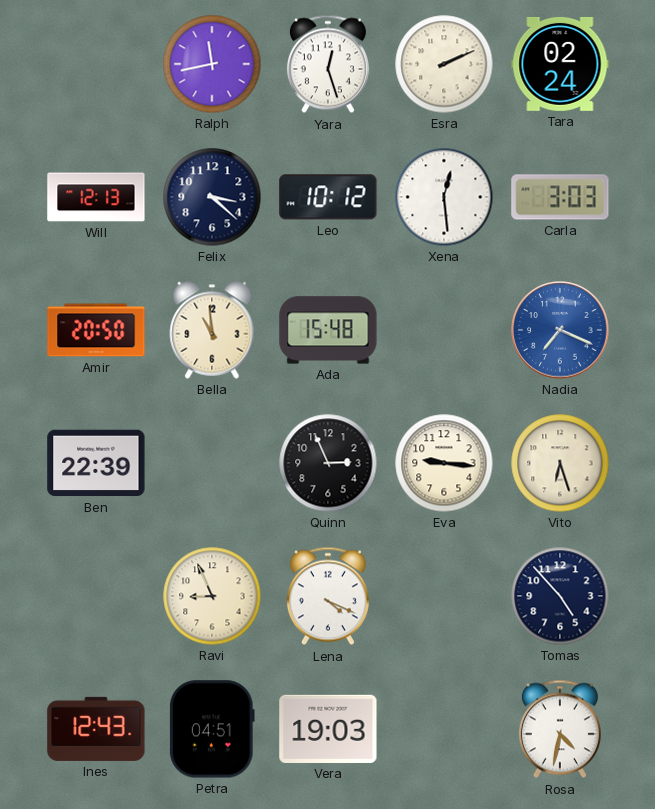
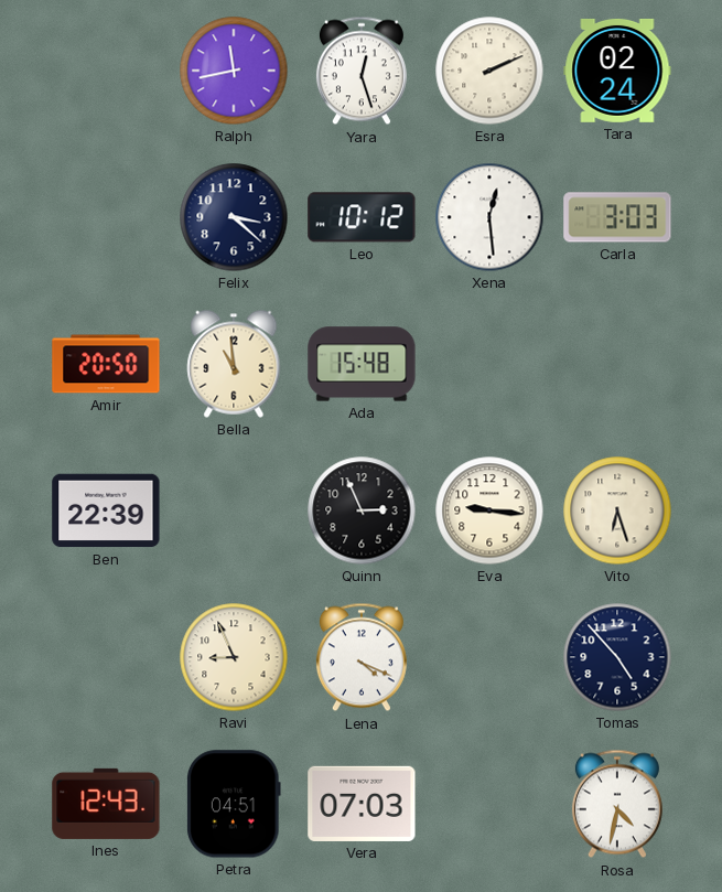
Will: 12:13 -> none (96, 197)
Nadia: 7:19 -> none (560, 330)
Vera: 19:03 -> 07:03 (362, 804)
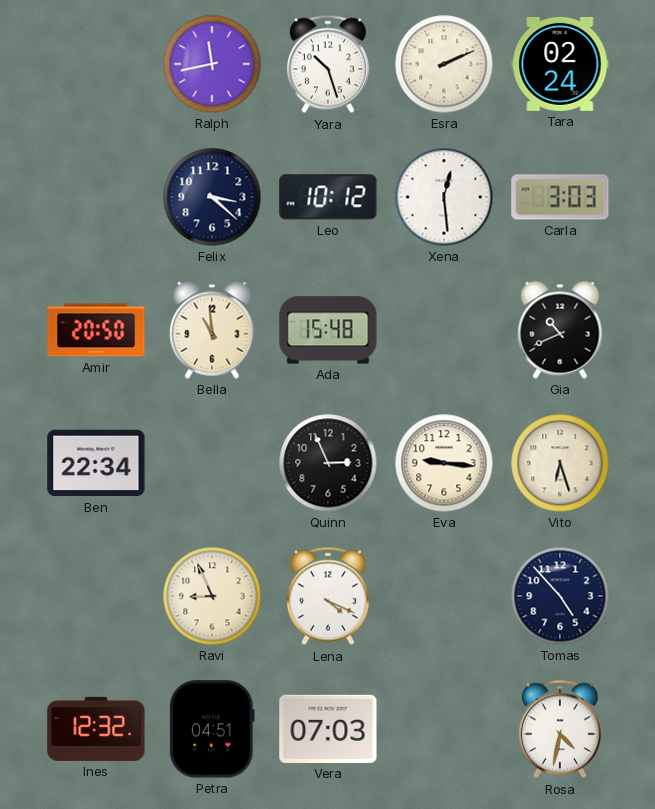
Yara: 12:27 -> 10:27 (328, 64)
Gia: none -> 10:41 (560, 330)
Ben: 22:39 -> 22:34 (96, 463)
Ines: 12:43 -> 12:32 (96, 729)
